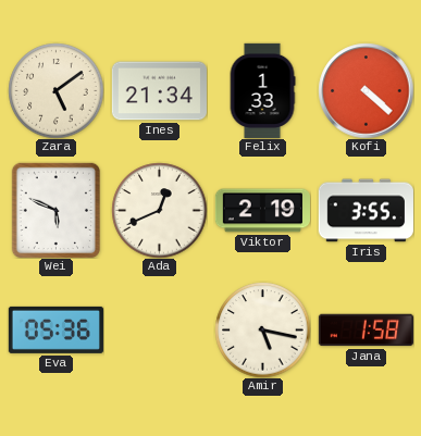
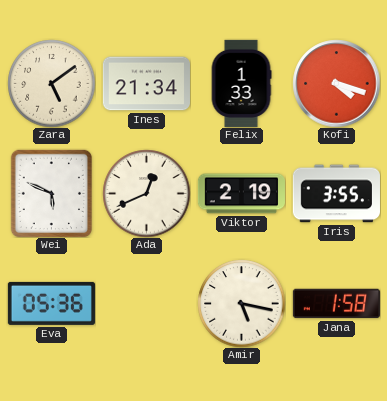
Kofi: 4:22 -> 4:18 (336, 83)
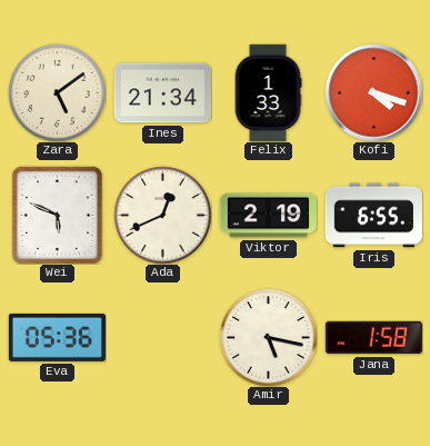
Iris: 3:55 -> 6:55 (373, 216)
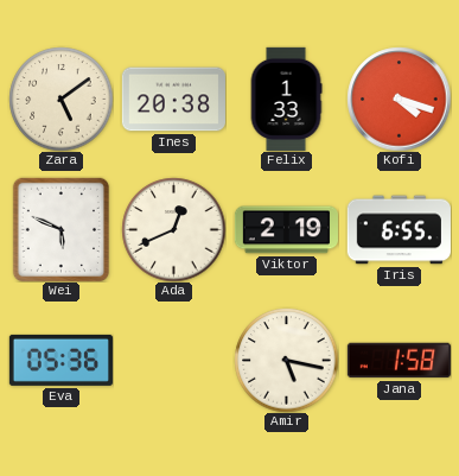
Ines: 21:34 -> 20:38 (173, 100)
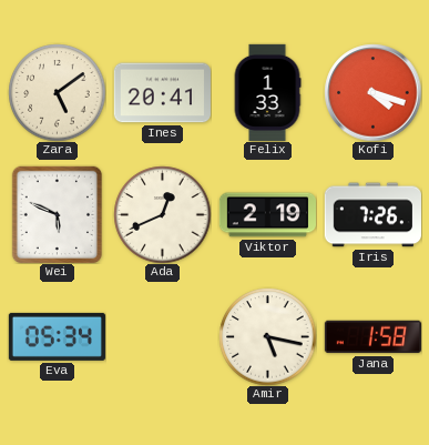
Ines: 20:38 -> 20:41 (162, 93)
Iris: 6:55 -> 7:26 (372, 215)
Eva: 05:36 -> 05:34 (57, 336)
